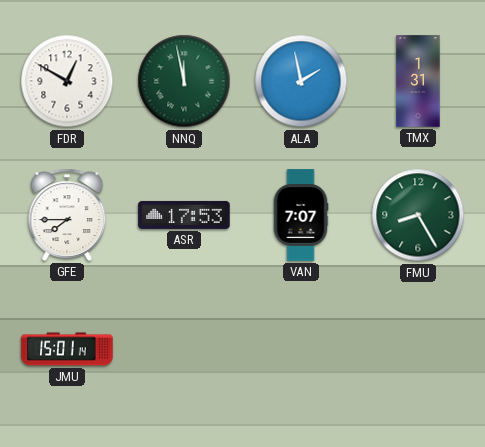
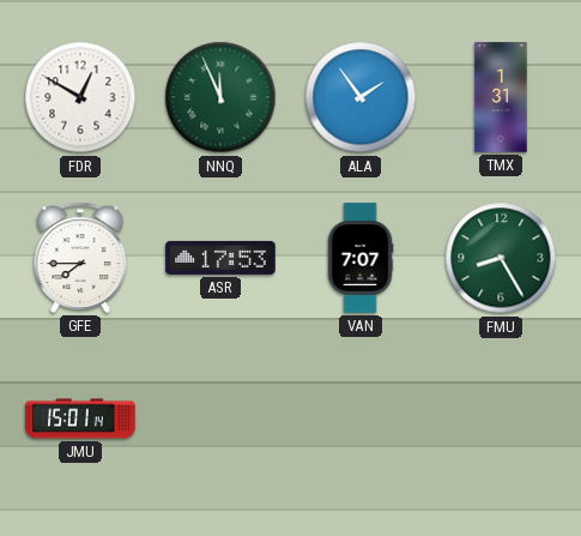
NNQ: 11:58 -> 11:56 (220, 97)
ALA: 1:58 -> 1:54 (361, 97)
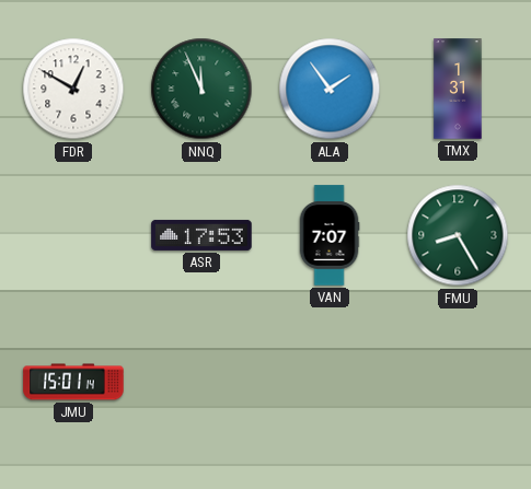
GFE: 7:45 -> none (80, 258)
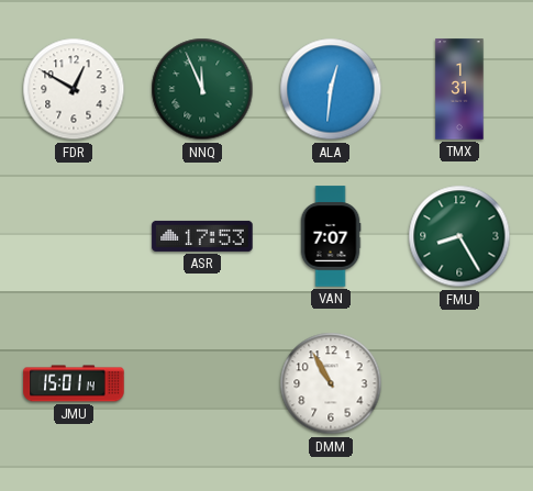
ALA: 1:54 -> 12:31 (331, 89)
DMM: none -> 10:55 (331, 383)
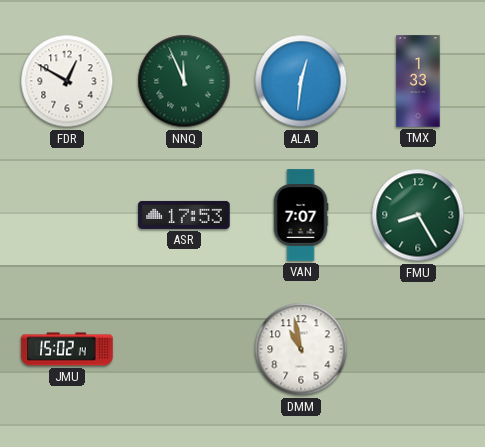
TMX: 1:31 -> 1:33 (418, 81)
JMU: 15:01 -> 15:02 (67, 349)
DMM: 10:55 -> 10:58 (301, 349)
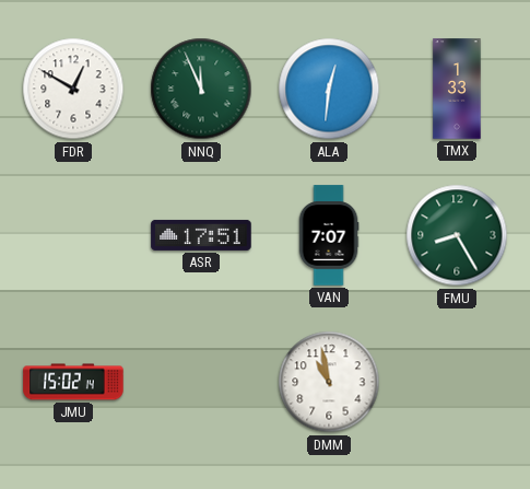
ASR: 17:53 -> 17:51 (201, 235)
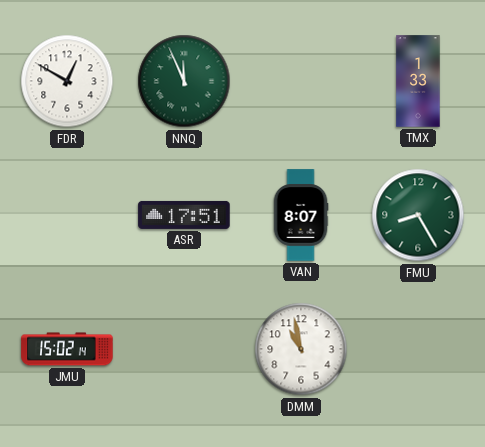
ALA: 12:31 -> none (329, 89)
VAN: 7:07 -> 8:07 (301, 215)
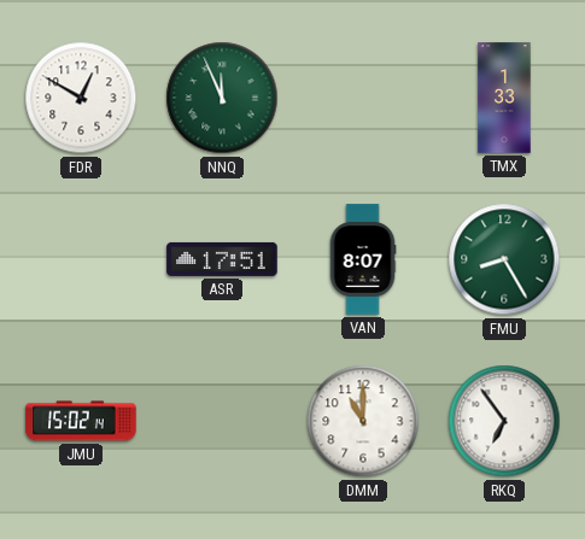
DMM: 10:58 -> 11:00 (363, 421)
RKQ: none -> 6:54 (504, 421)
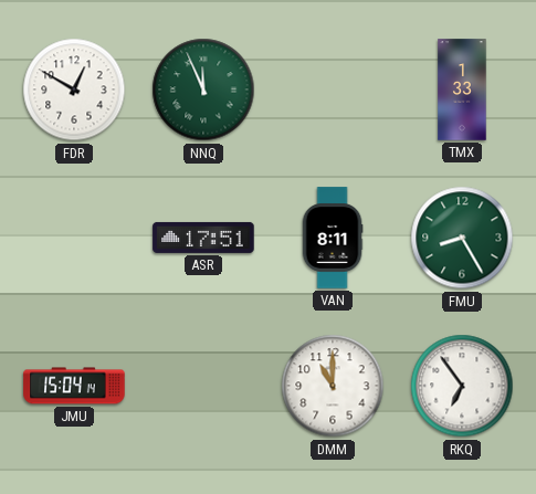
VAN: 8:07 -> 8:11 (333, 238)
JMU: 15:02 -> 15:04 (74, 386)
